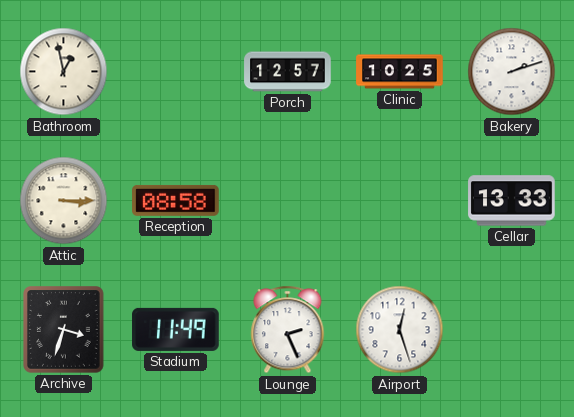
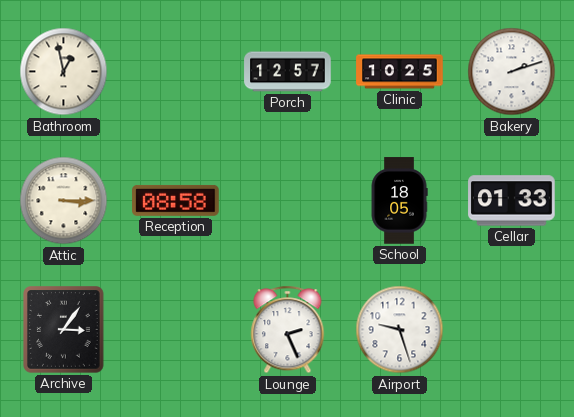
School: none -> 18:05 (399, 201)
Cellar: 13:33 -> 01:33 (512, 201)
Archive: 3:33 -> 3:06 (64, 330)
Stadium: 11:49 -> none (176, 329)
Airport: 12:27 -> 9:27 (400, 330)
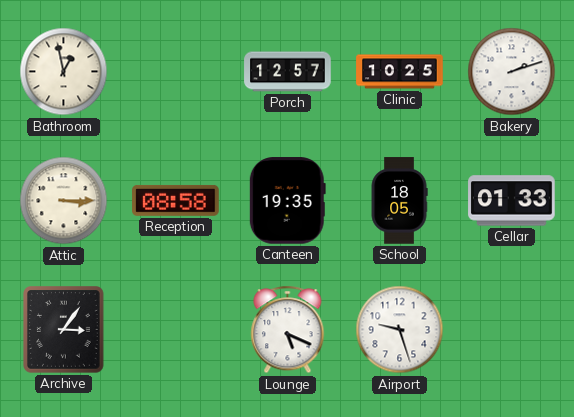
Canteen: none -> 19:35 (287, 201)
Lounge: 2:26 -> 5:19 (288, 330)
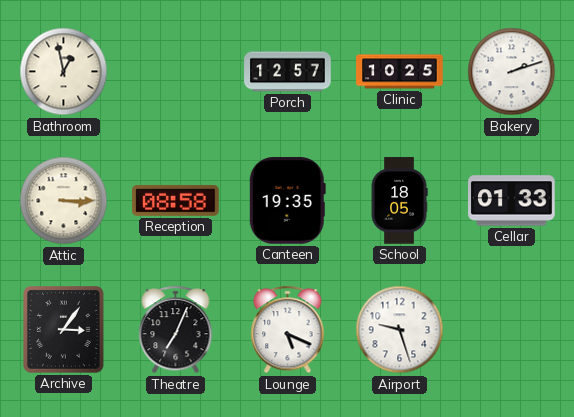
Theatre: none -> 7:04 (176, 330)
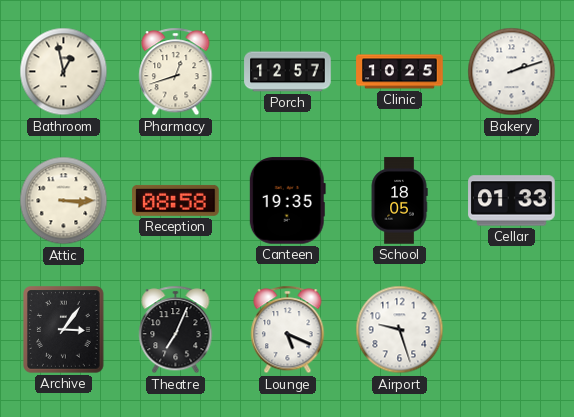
Pharmacy: none -> 12:42 (176, 72)
